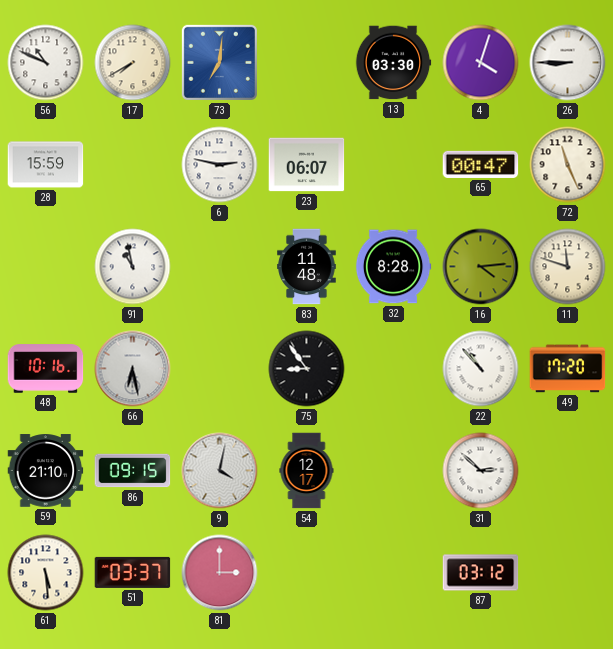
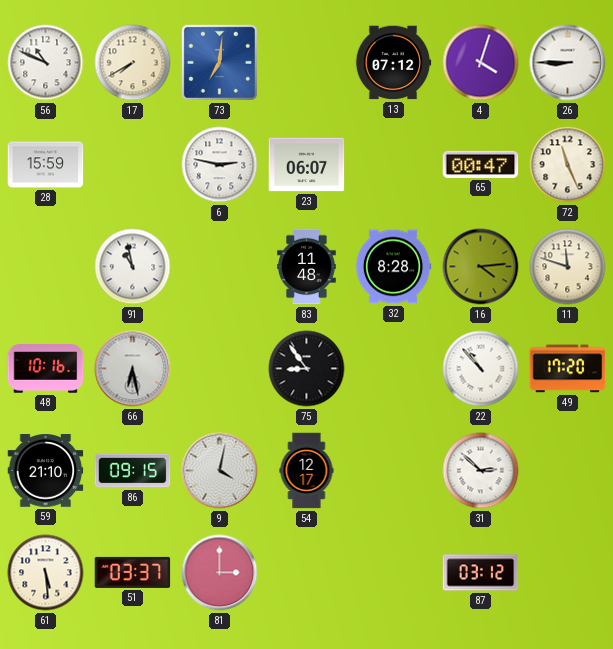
13: 03:30 -> 07:12 (393, 63)
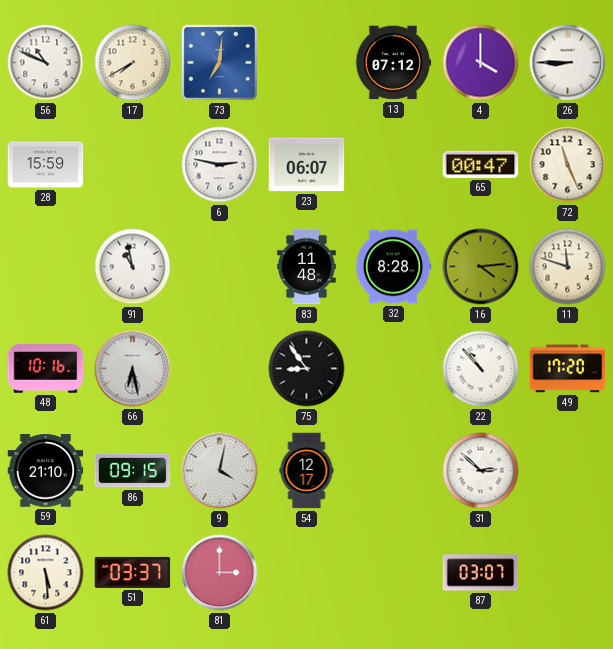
4: 4:03 -> 4:00 (481, 63)
87: 03:12 -> 03:07 (481, 573)
